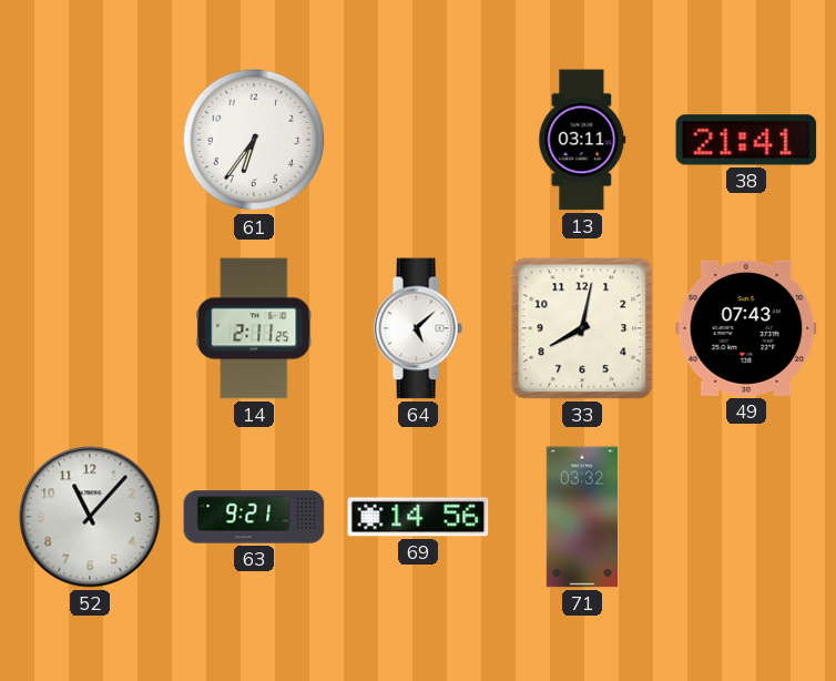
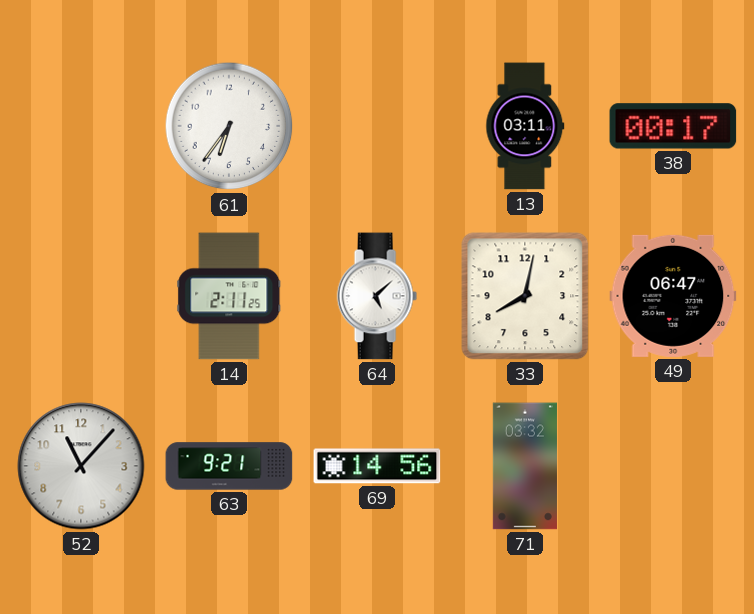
38: 21:41 -> 00:17 (673, 126)
49: 07:43 -> 06:47 (673, 296)
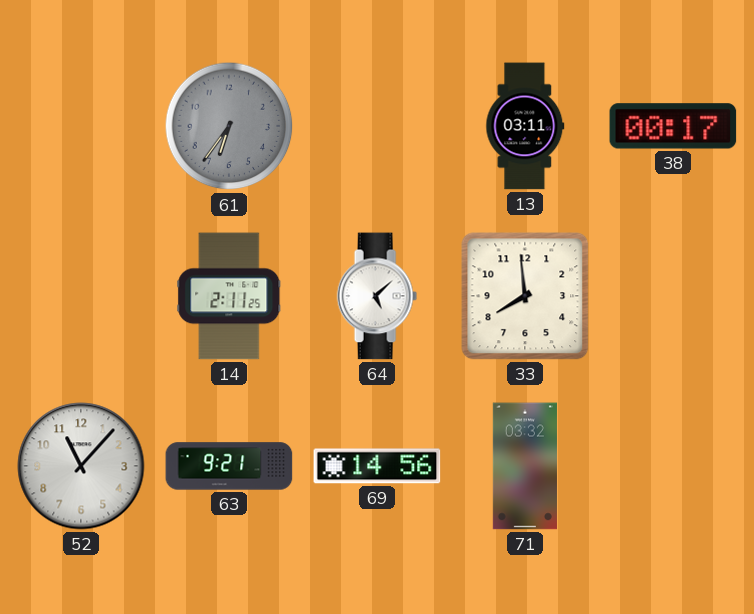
61 dial: white -> grey (229, 126)
33: 8:02 -> 7:59 (525, 296)
49: 06:47 -> none (673, 296)
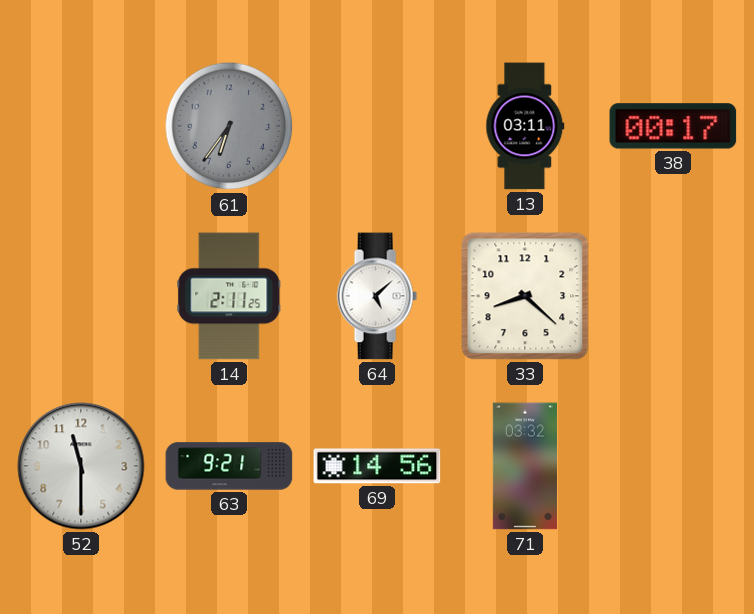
33: 7:59 -> 8:22 (525, 296)
52: 11:07 -> 11:30 (81, 466)
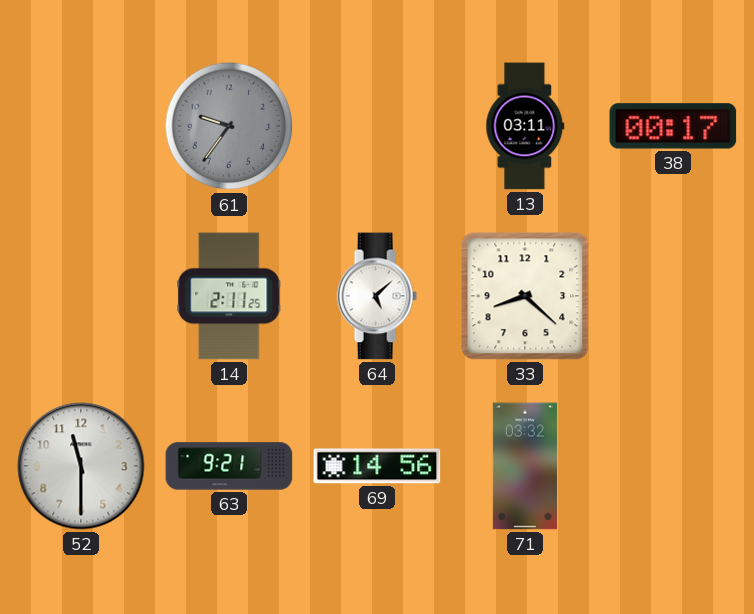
61: 6:36 -> 9:36 (229, 126)
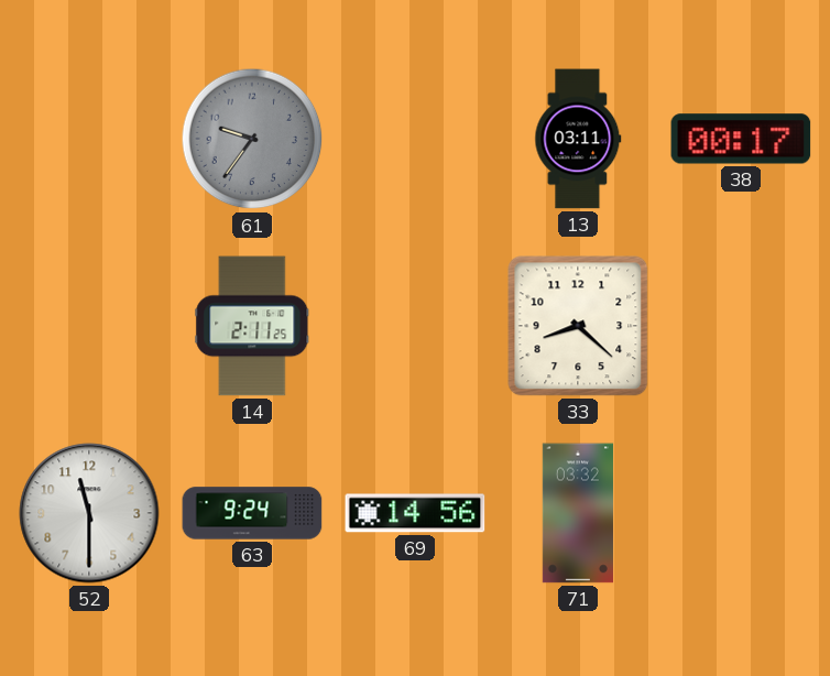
64: 5:08 -> none (377, 296)
63: 9:21 -> 9:24 (252, 513)
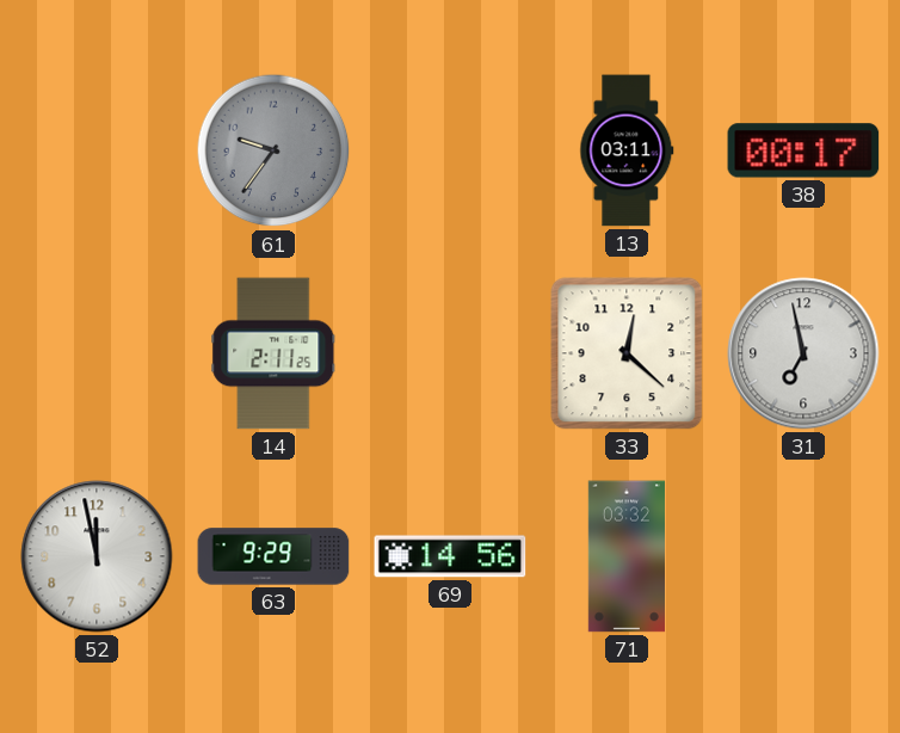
33: 8:22 -> 12:22 (627, 353)
31: none -> 6:58 (803, 353)
52: 11:30 -> 11:58 (97, 556)
63: 9:24 -> 9:29 (273, 556)
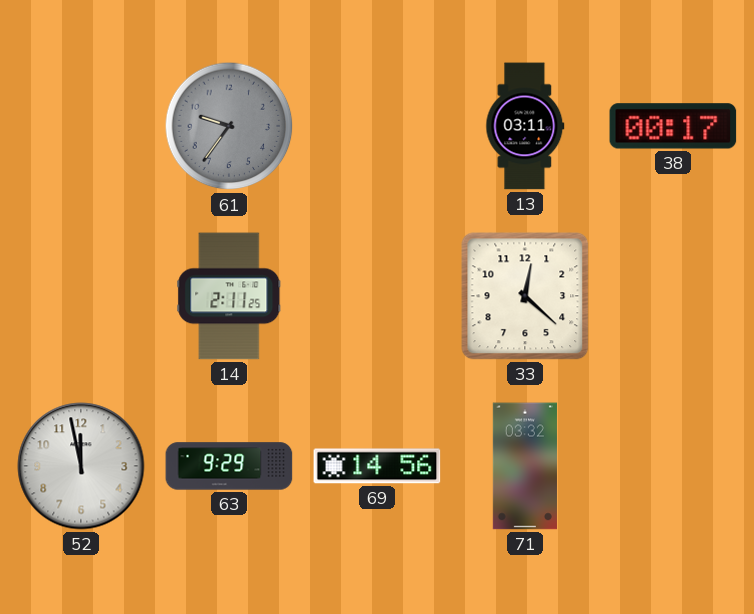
31: 6:58 -> none (803, 353)
